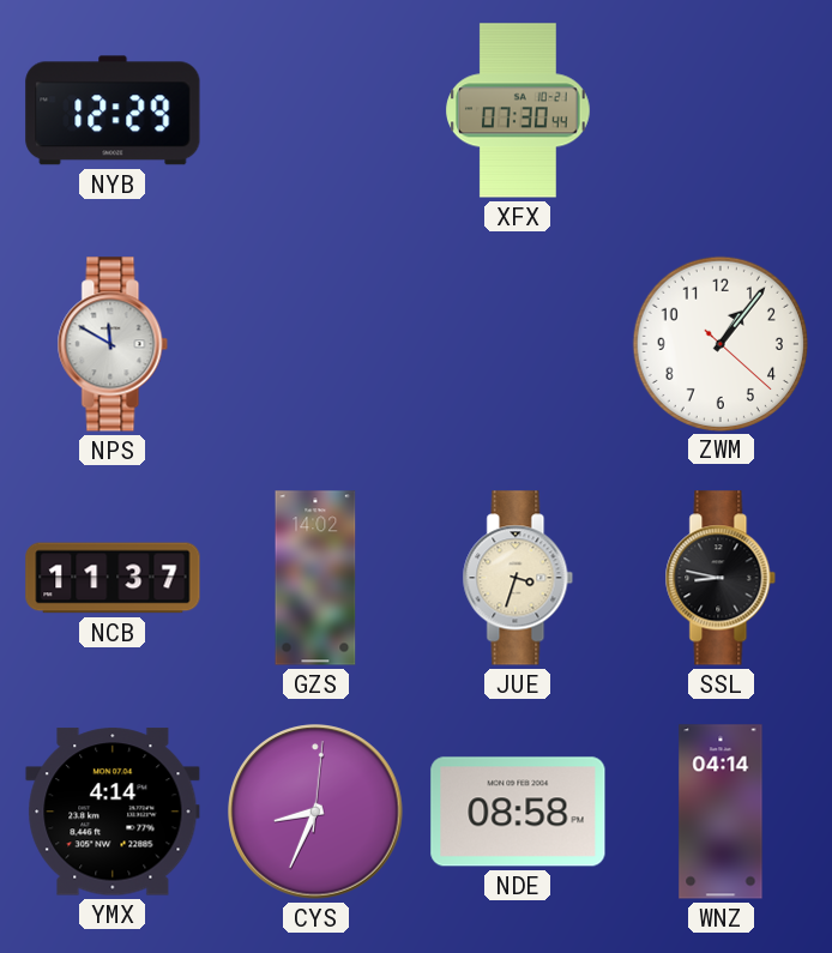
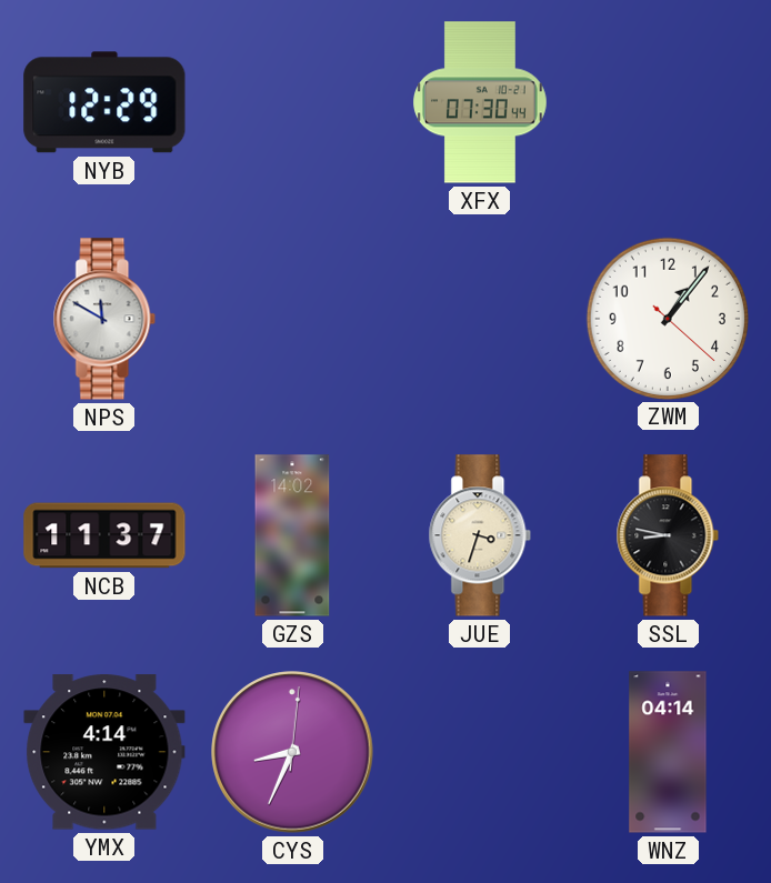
NDE: 08:58 -> none (518, 812)
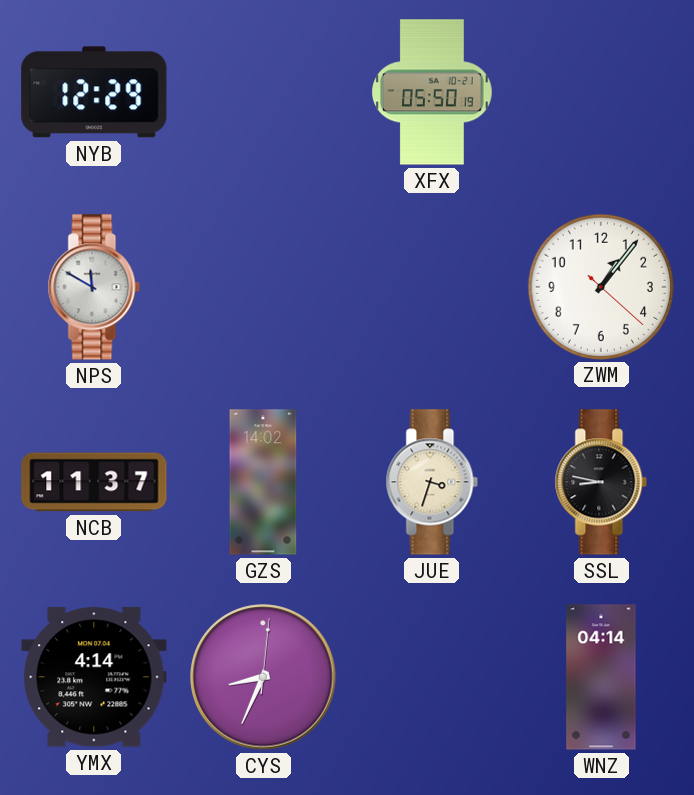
XFX: 07:30 -> 05:50 (433, 92)
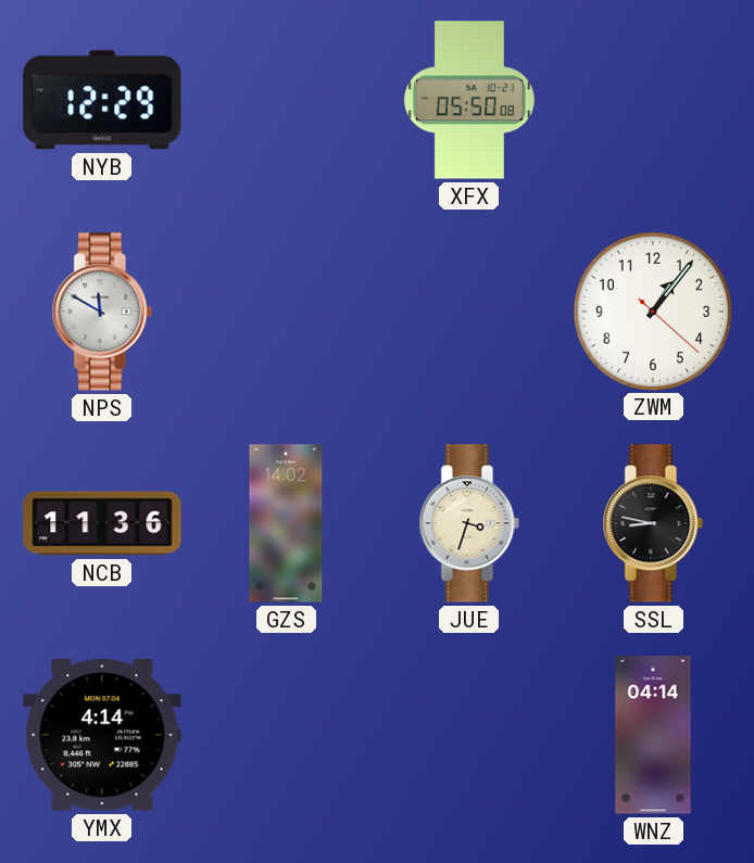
XFX: 05:50:19 -> 05:50:08 (470, 100)
NCB: 11:37 -> 11:36 (102, 523)
CYS: 8:34 -> none (263, 677)
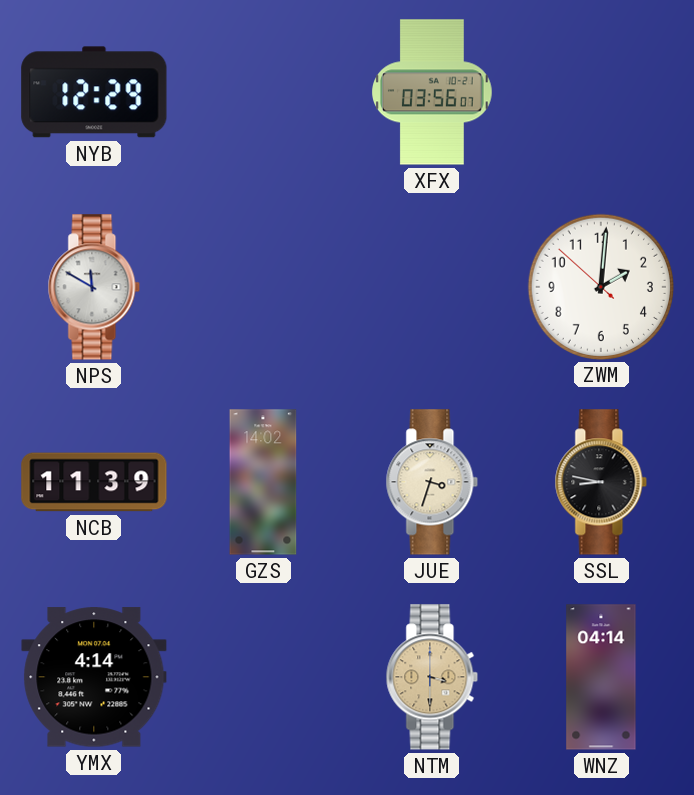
XFX: 05:50 -> 03:56 (433, 92)
ZWM: 1:06 -> 2:00 (600, 286)
NCB: 11:36 -> 11:39 (94, 482)
NTM: none -> 3:30 (432, 677)
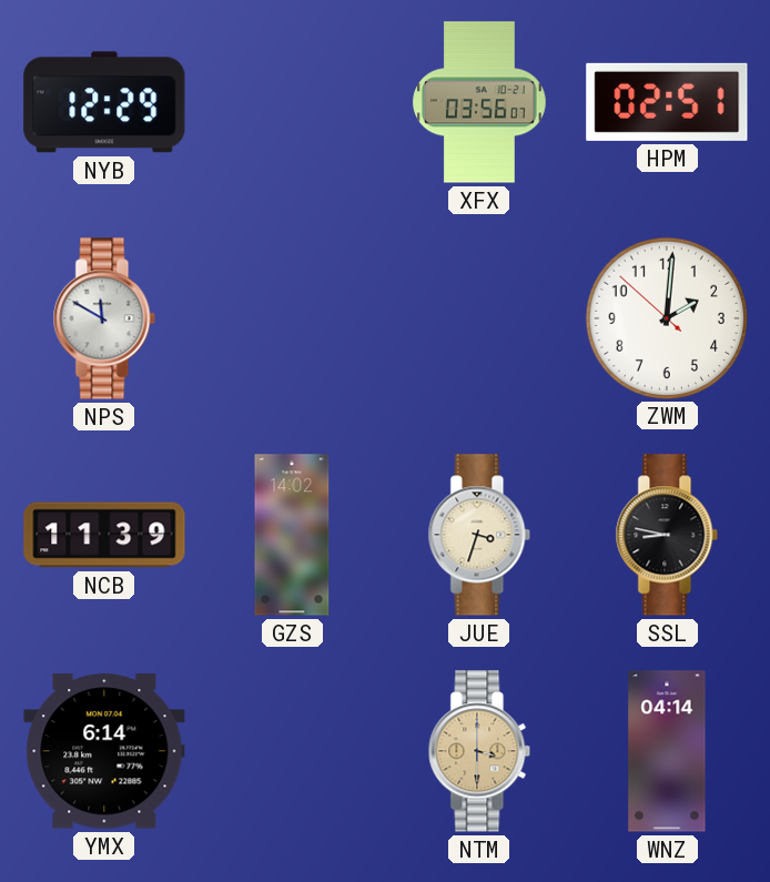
HPM: none -> 02:51 (667, 102)
YMX: 4:14 -> 6:14 (104, 751)
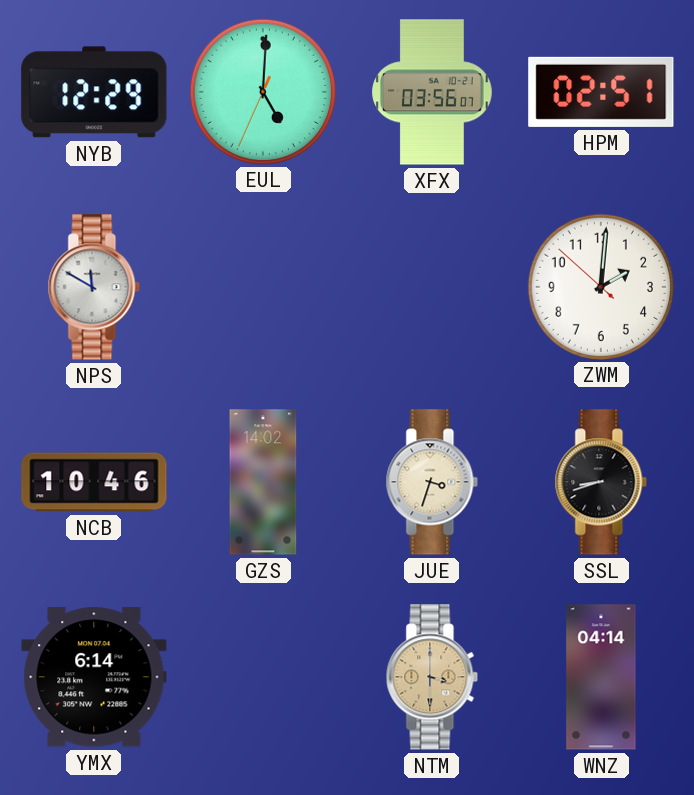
EUL: none -> 5:00 (262, 91)
NCB: 11:39 -> 10:46 (94, 482)
SSL: 8:47 -> 8:42 (601, 482)
